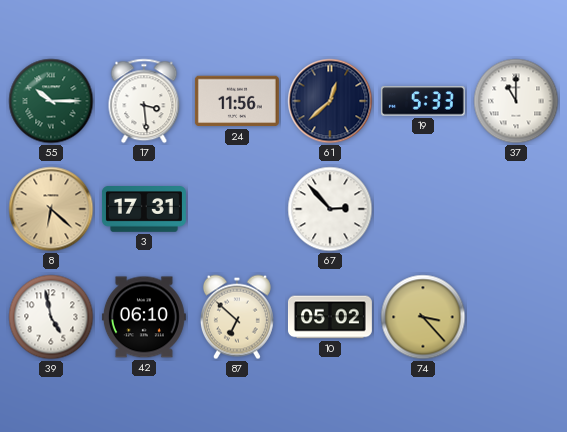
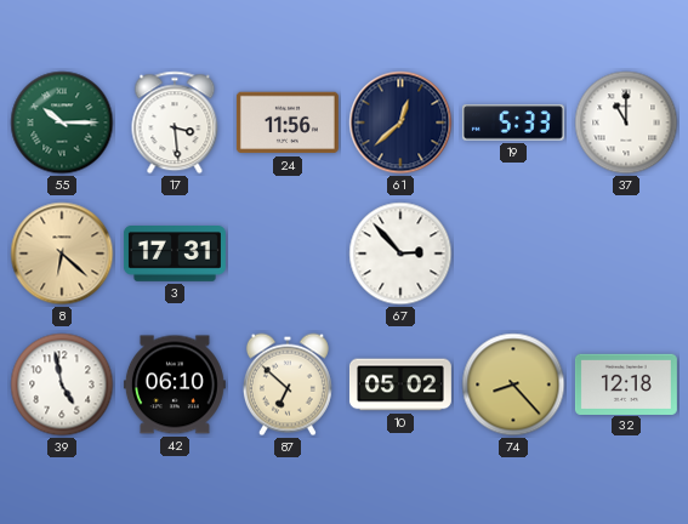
74: 3:23 -> 8:23 (513, 385)
32: none -> 12:18 (626, 383)
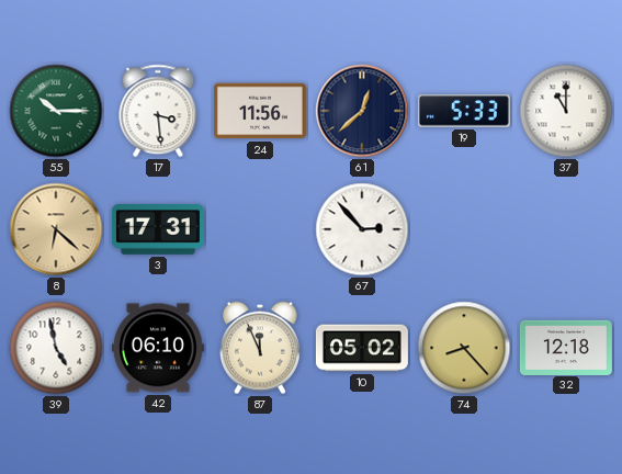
87: 6:52 -> 11:56 (260, 348)
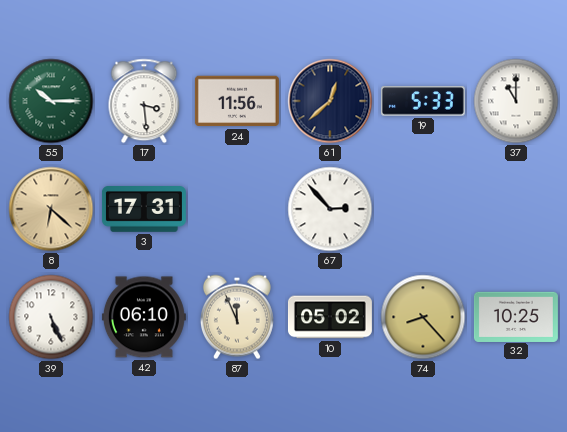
39: 4:58 -> 5:26 (51, 317)
32: 12:18 -> 10:25 (516, 316)
